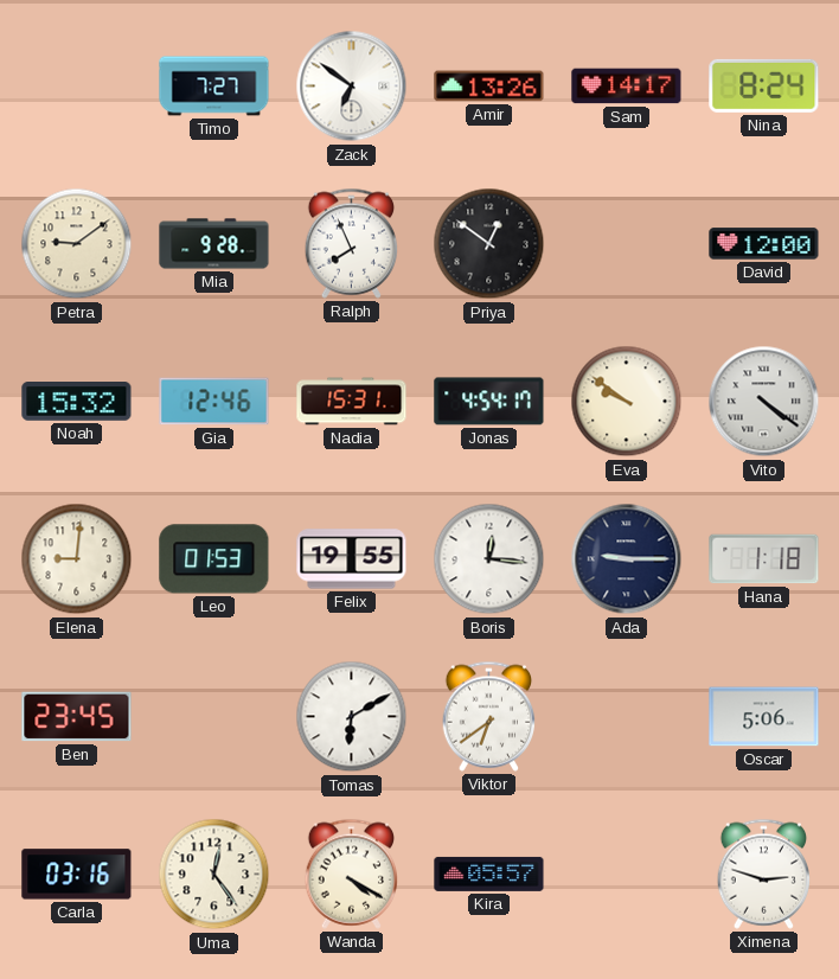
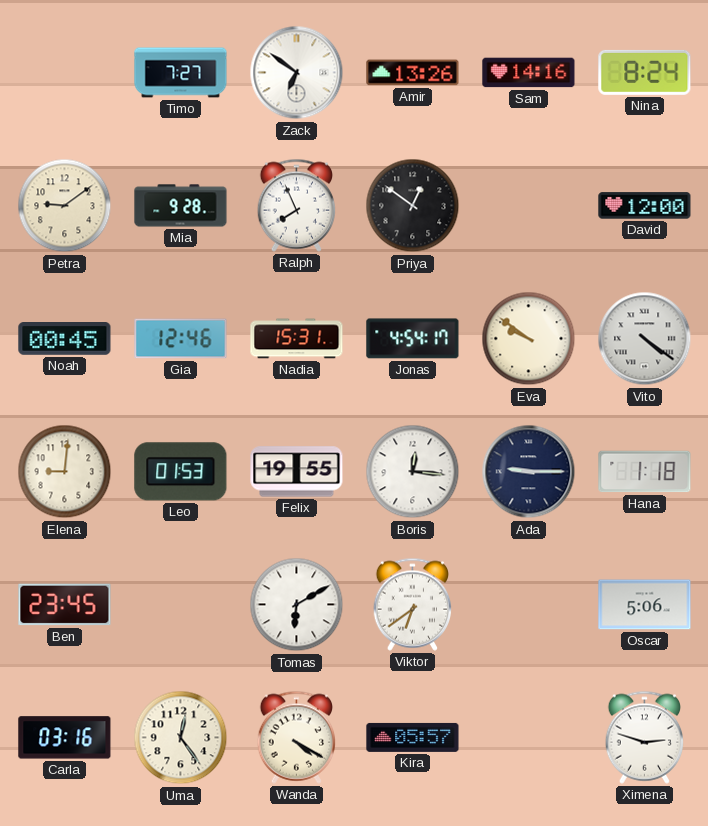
Sam: 14:17 -> 14:16 (529, 73)
Noah: 15:32 -> 00:45 (65, 339)
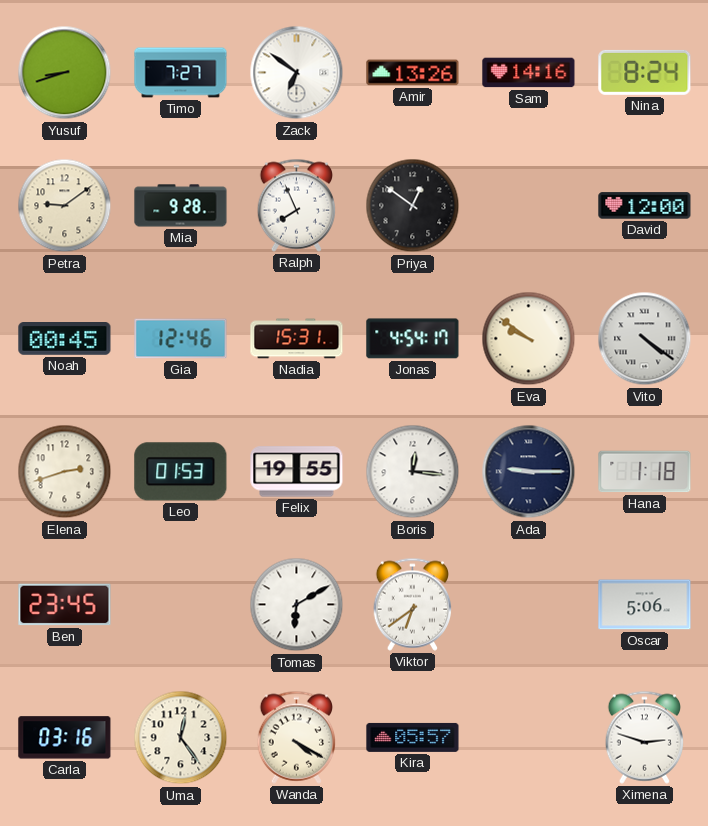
Yusuf: none -> 8:42 (65, 73)
Elena: 9:01 -> 2:42 (65, 472)
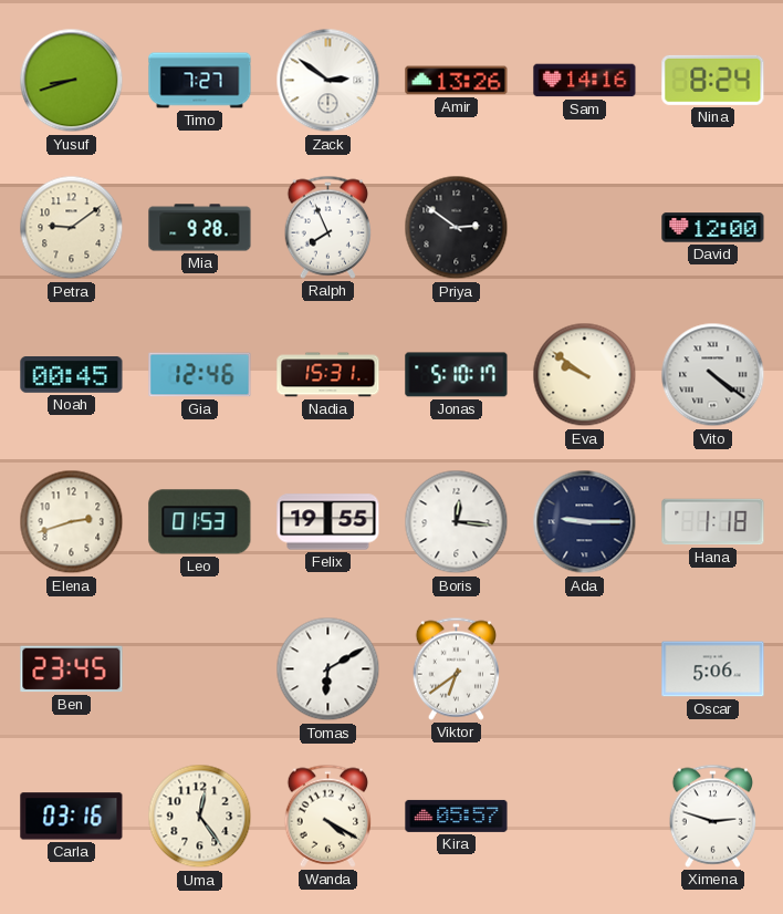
Zack: 6:51 -> 2:51 (328, 81)
Priya: 12:51 -> 2:51 (457, 228)
Jonas: 4:54 -> 5:10 (457, 375)
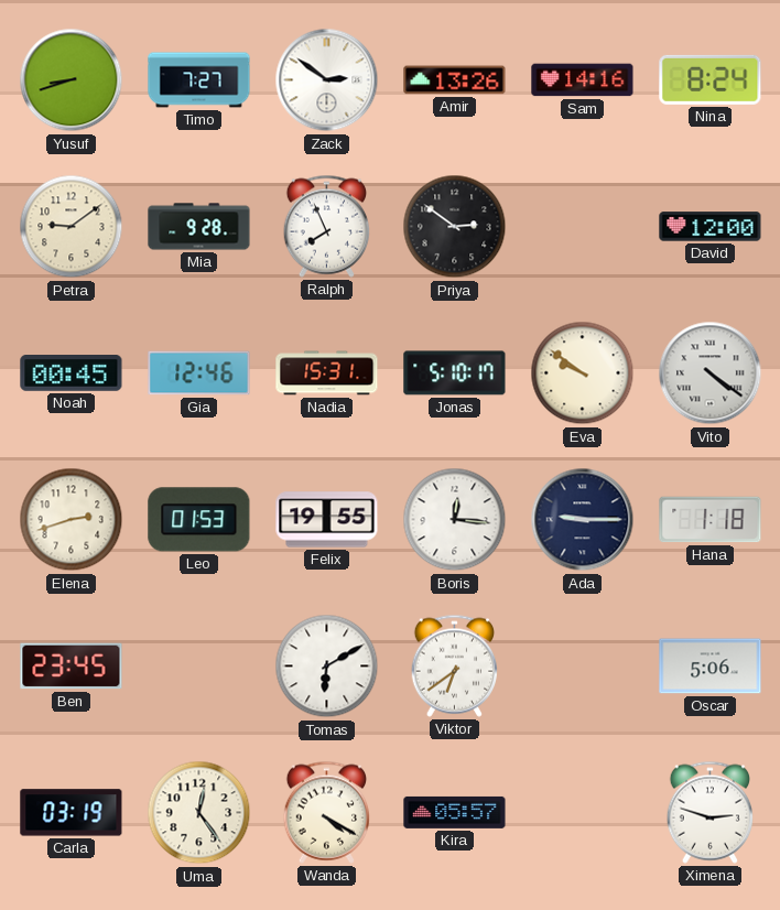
Carla: 03:16 -> 03:19 (72, 813)
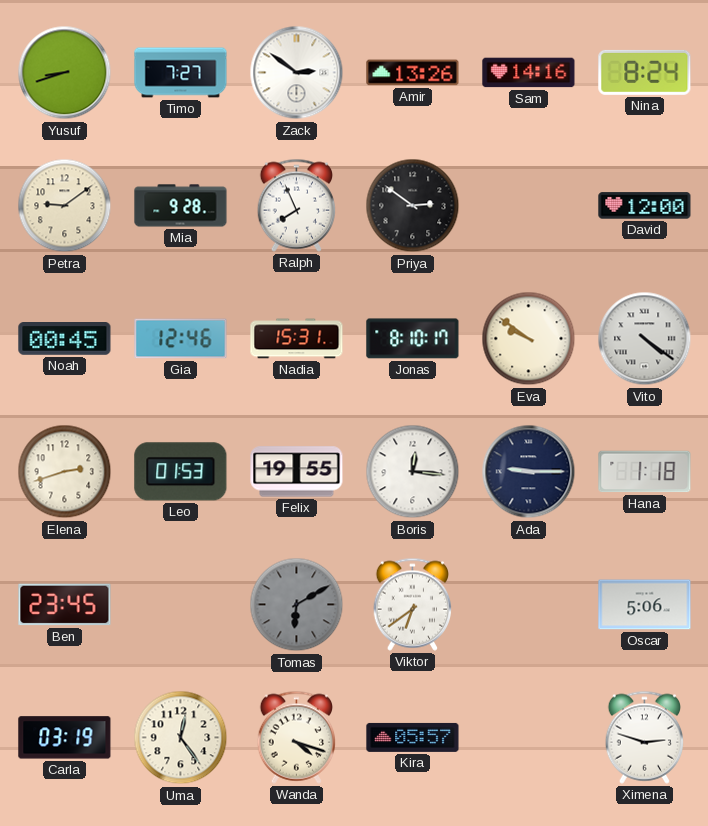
Jonas: 5:10 -> 8:10 (413, 339)
Tomas dial: white -> grey (297, 605)
Wanda: 4:20 -> 4:18 (297, 737)
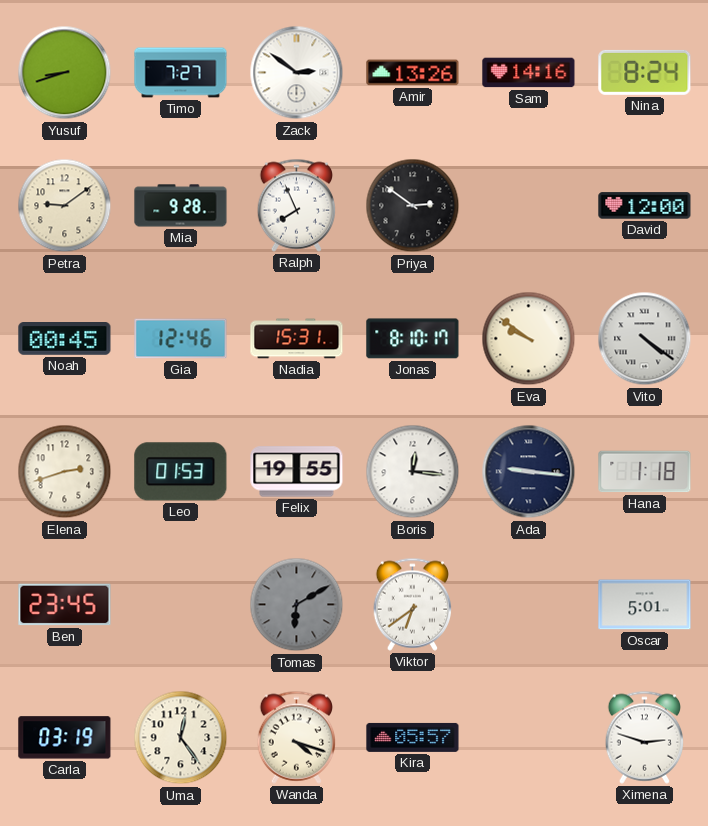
Ada: 9:15 -> 9:16 (529, 472)
Oscar: 5:06 -> 5:01 (645, 605)
